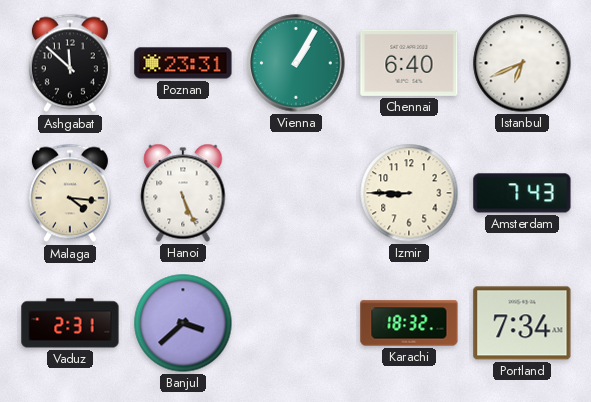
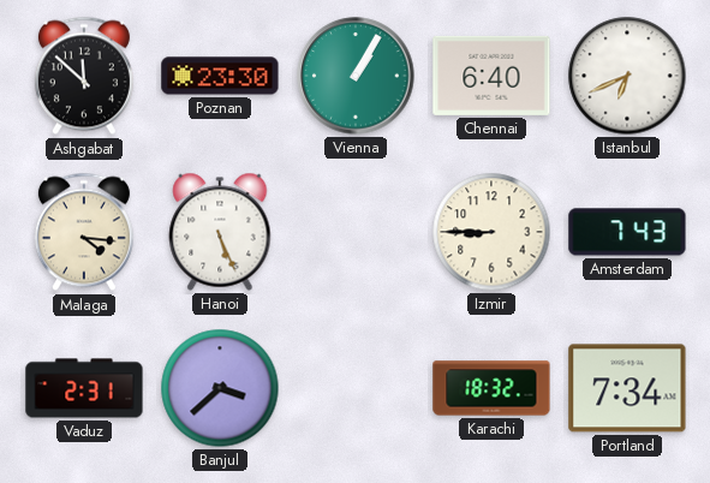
Poznan: 23:31 -> 23:30 (220, 76)
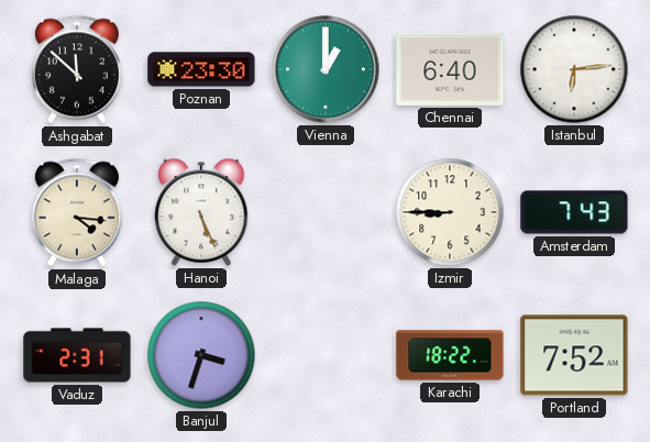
Vienna: 1:05 -> 1:00 (326, 69)
Istanbul: 6:41 -> 6:14 (574, 69)
Banjul: 3:38 -> 3:33 (201, 355)
Karachi: 18:32 -> 18:22 (450, 355)
Portland: 7:34 -> 7:52 (574, 355)
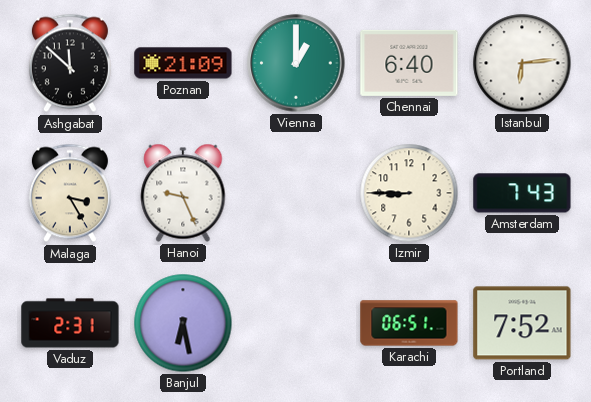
Poznan: 23:30 -> 21:09 (183, 63)
Malaga: 4:16 -> 3:25 (70, 193)
Hanoi: 5:26 -> 9:26 (183, 193)
Banjul: 3:33 -> 6:28 (183, 323)
Karachi: 18:22 -> 06:51 (409, 323)
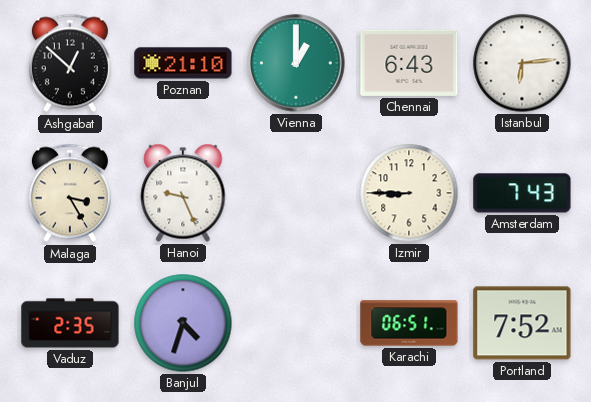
Ashgabat: 11:52 -> 12:52 (70, 63)
Poznan: 21:09 -> 21:10 (183, 63)
Chennai: 6:40 -> 6:43 (409, 63)
Vaduz: 2:31 -> 2:35 (70, 323)
Banjul: 6:28 -> 4:33 (183, 323)
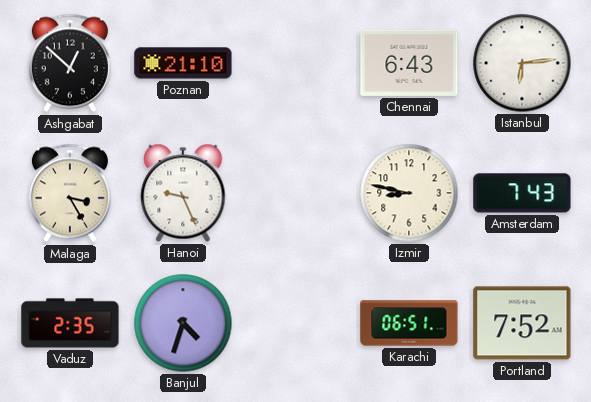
Vienna: 1:00 -> none (296, 63)
Izmir: 8:45 -> 8:47 (409, 193)
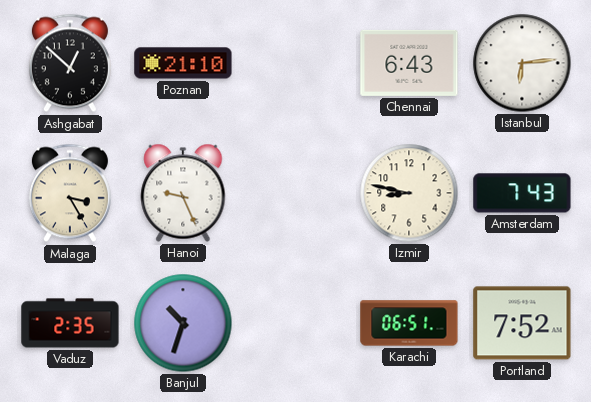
Banjul: 4:33 -> 10:33 (183, 323)
